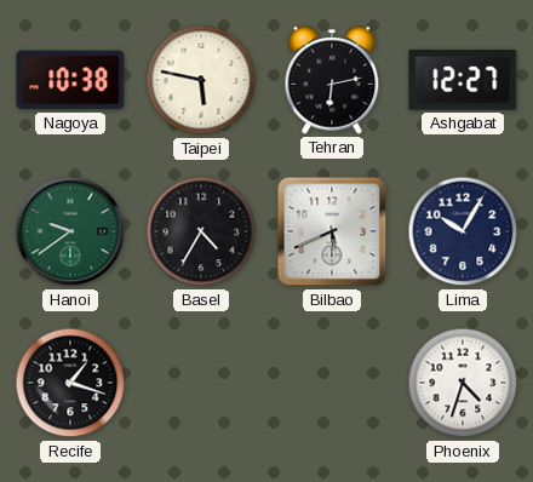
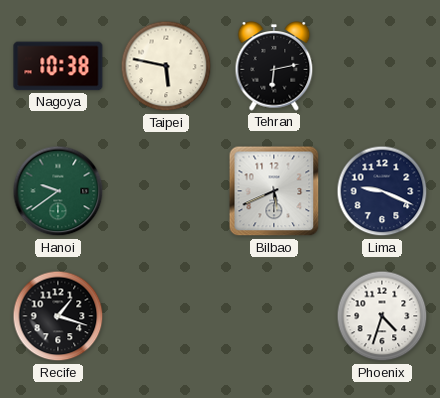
Ashgabat: 12:27 -> none (463, 80)
Basel: 4:35 -> none (201, 231)
Lima: 10:05 -> 9:19 (382, 191)
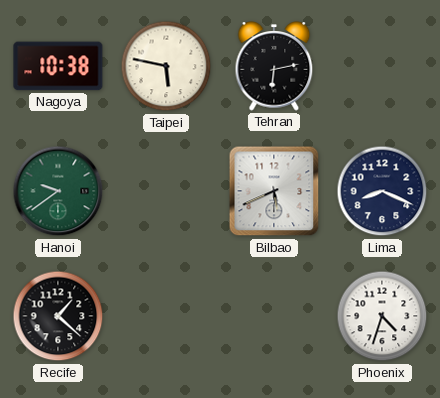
Lima: 9:19 -> 8:19 (382, 191)
Recife: 1:18 -> 1:22 (58, 316)
